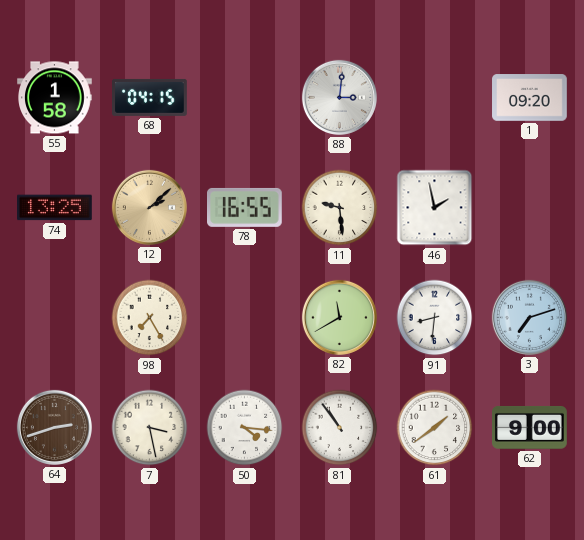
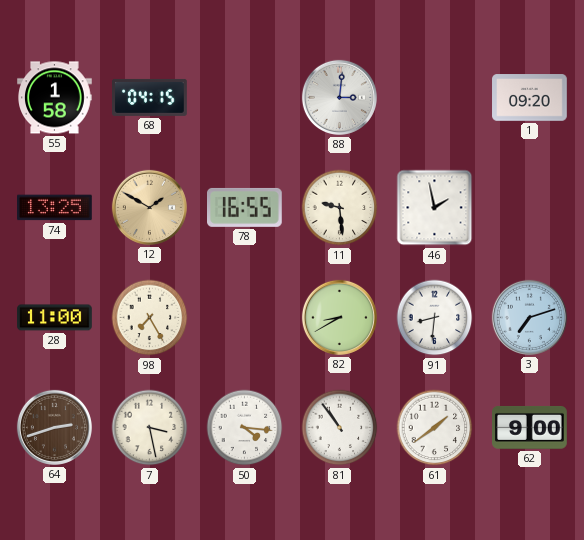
12: 2:08 -> 1:50 (149, 207)
28: none -> 11:00 (55, 318)
82: 11:40 -> 8:40 (339, 317)
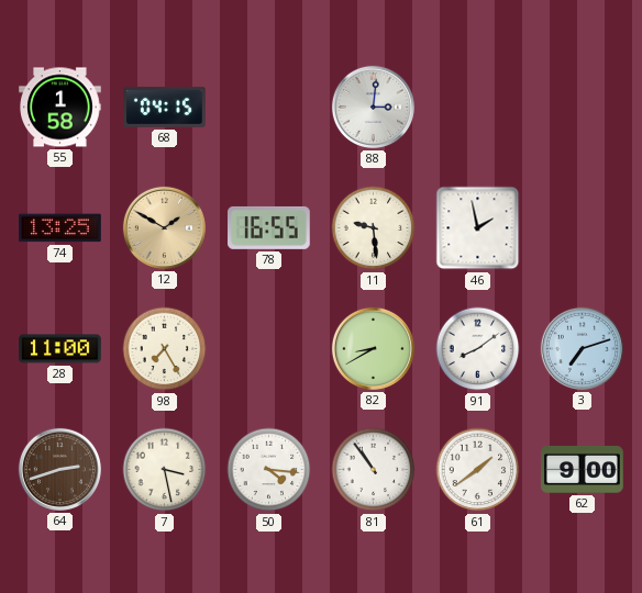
1: 09:20 -> none (530, 98)
91: 8:31 -> 8:09 (478, 349)
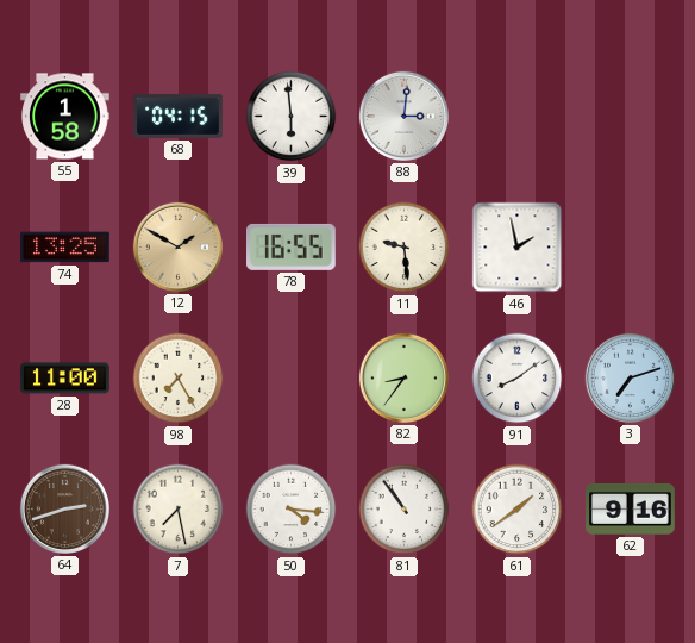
39: none -> 5:59 (292, 117)
82: 8:40 -> 8:36 (403, 377)
7: 3:28 -> 7:28 (179, 510)
62: 9:00 -> 9:16 (631, 508)
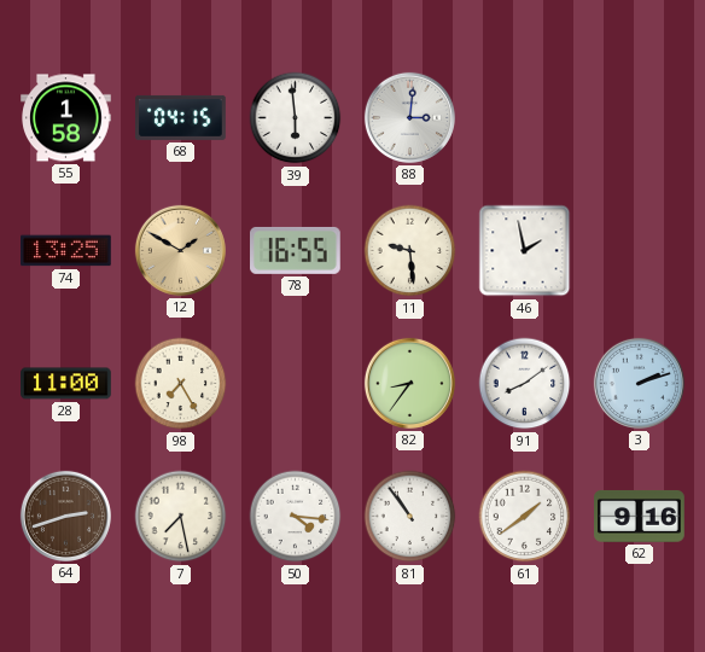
3: 7:12 -> 2:12 (639, 383)
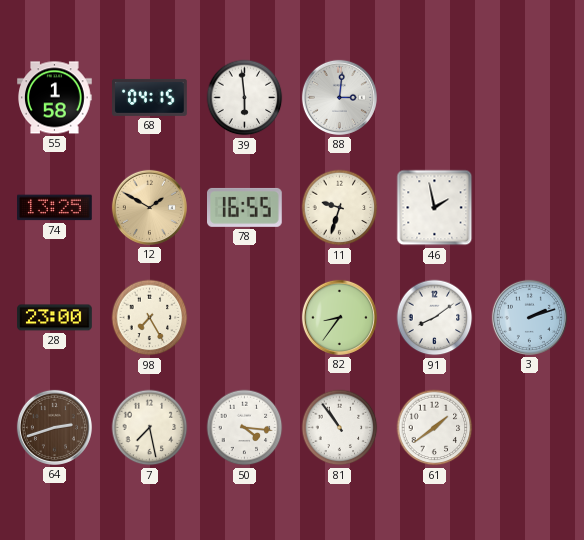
11: 9:29 -> 9:33 (340, 208)
28: 11:00 -> 23:00 (55, 318)
62: 9:16 -> none (640, 516)
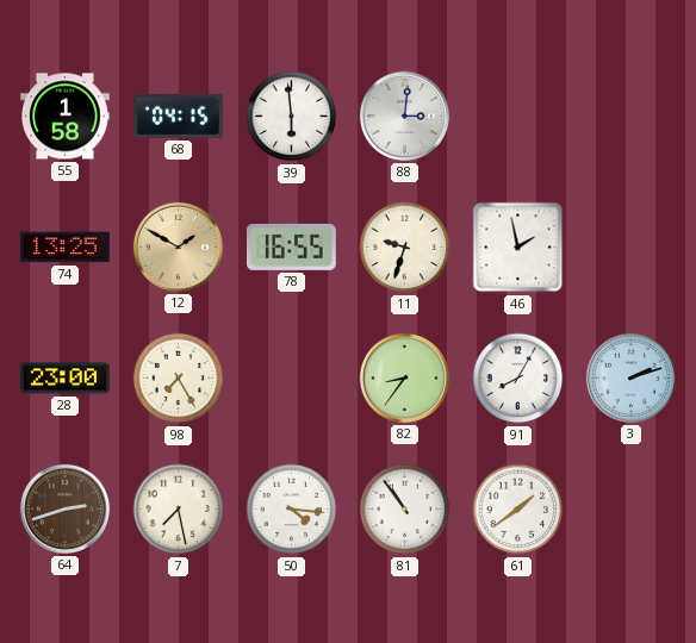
91: 8:09 -> 8:05 (518, 379)
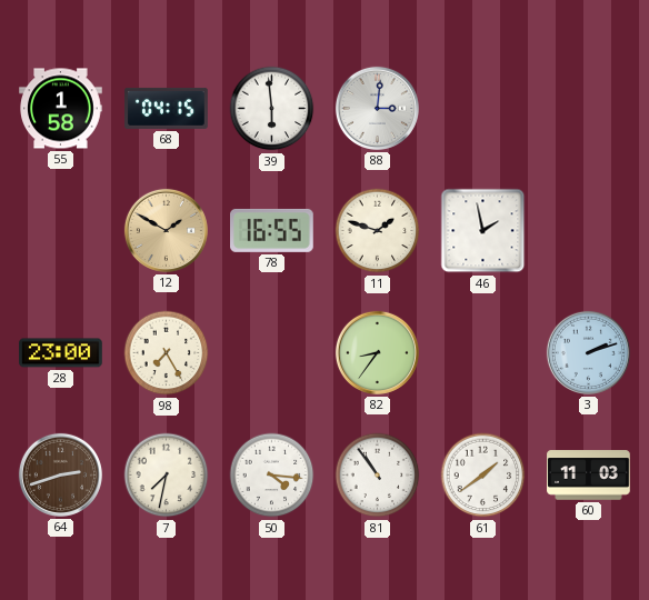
74: 13:25 -> none (66, 248)
11: 9:33 -> 1:48 (378, 231)
91: 8:05 -> none (518, 379)
7: 7:28 -> 7:32 (167, 476)
60: none -> 11:03 (589, 476)
